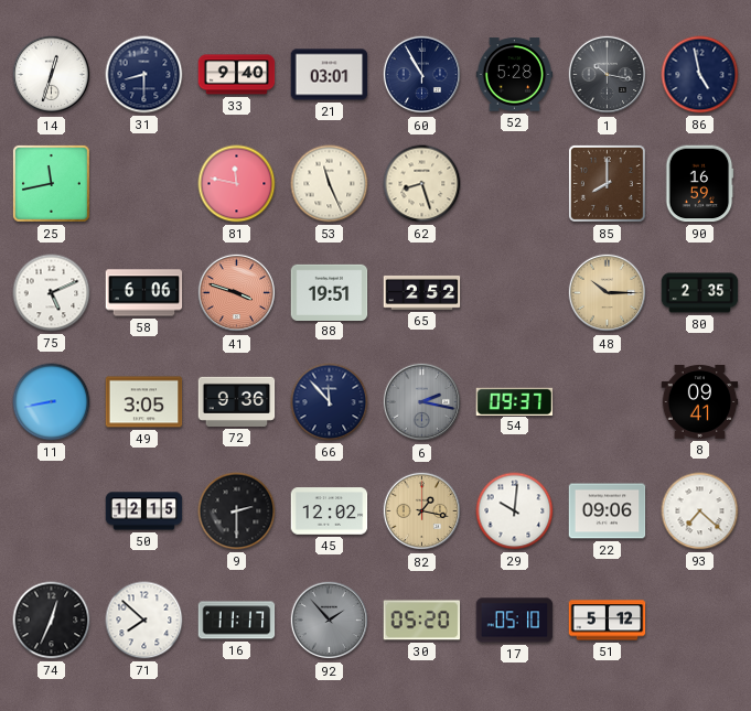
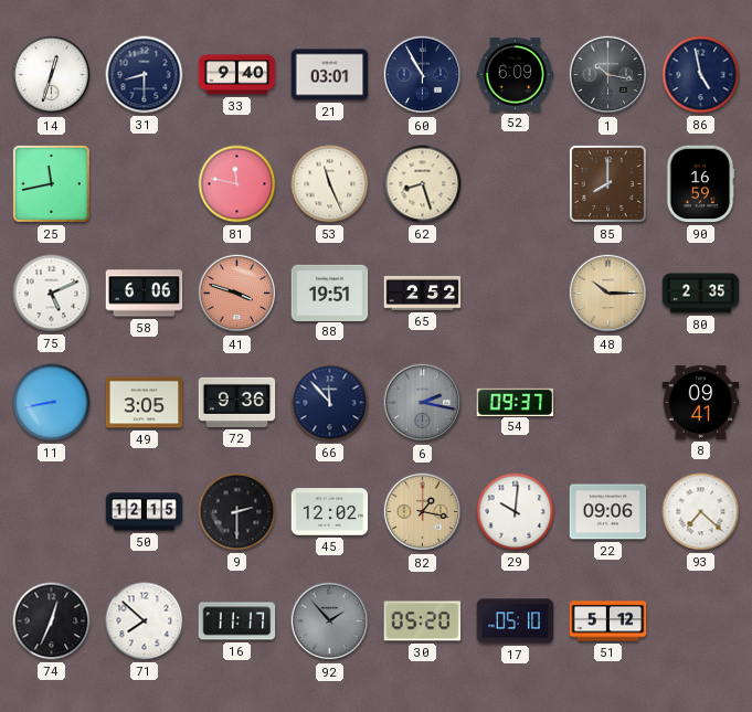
52: 5:28 -> 6:09 (516, 75)
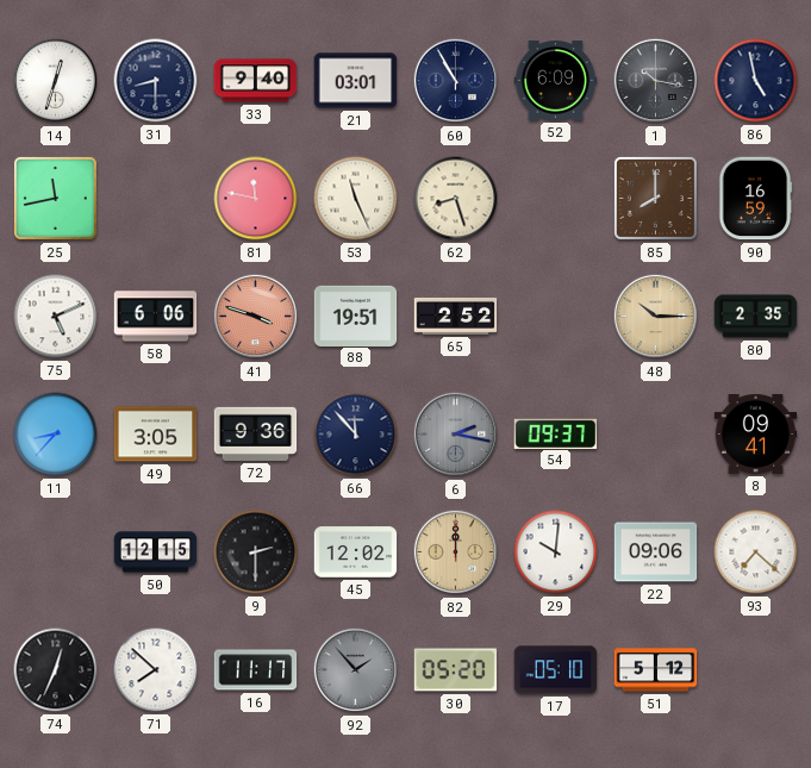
11: 8:43 -> 8:37 (56, 435)
82: 1:17 -> 12:00 (456, 552)
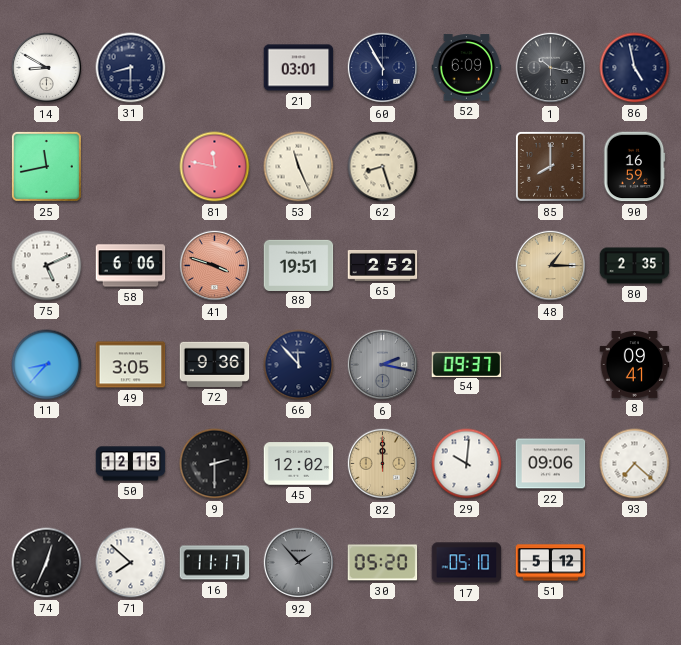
14: 12:33 -> 8:50 (47, 68)
33: 9:40 -> none (256, 81)
48: 10:15 -> 1:15 (551, 266)
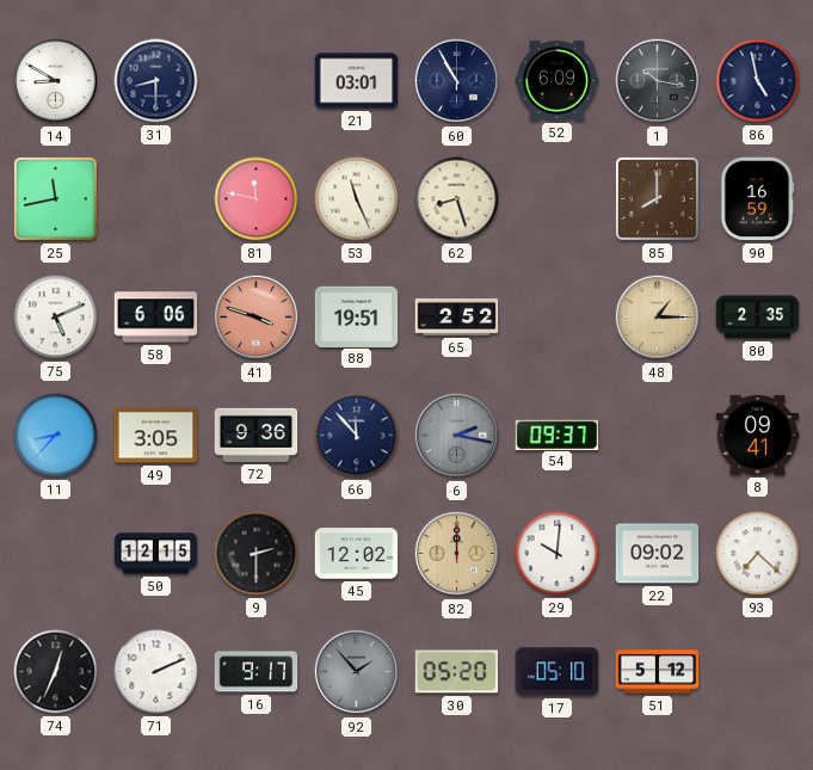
22: 09:06 -> 09:02 (658, 554)
71: 7:52 -> 2:11 (156, 672)
16: 11:17 -> 9:17 (257, 672)
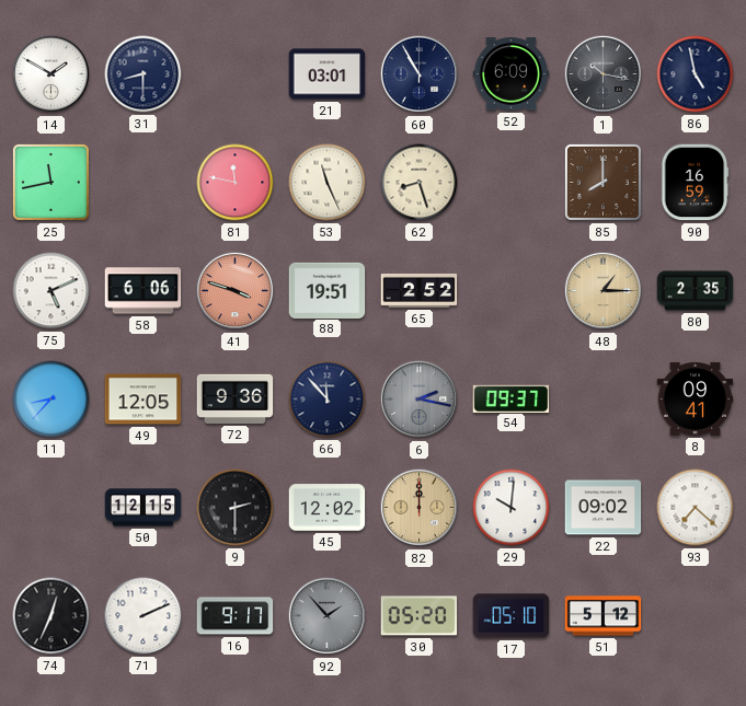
14: 8:50 -> 1:50 (51, 74)
49: 3:05 -> 12:05 (144, 400)
